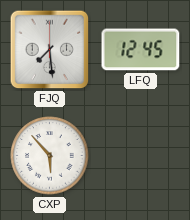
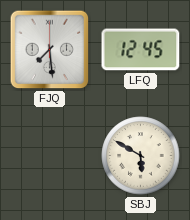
CXP: 5:53 -> none (50, 156)
SBJ: none -> 5:50 (141, 156)
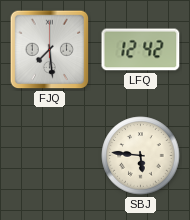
LFQ: 12:45 -> 12:42 (141, 50)
SBJ: 5:50 -> 5:46 (141, 156)
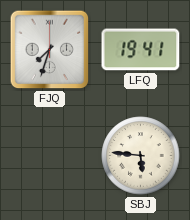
FJQ: 7:29 -> 7:33 (50, 50)
LFQ: 12:42 -> 19:41 (141, 50)
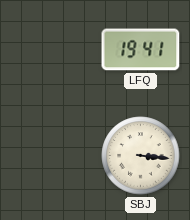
FJQ: 7:33 -> none (50, 50)
SBJ: 5:46 -> 3:16 (141, 156)
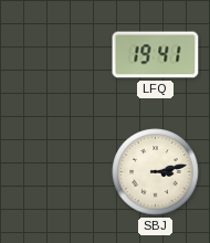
SBJ: 3:16 -> 3:13 (156, 172)
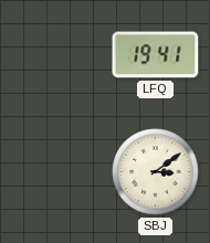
SBJ: 3:13 -> 3:09 (156, 172)
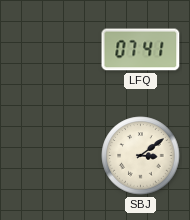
LFQ: 19:41 -> 07:41 (141, 50)
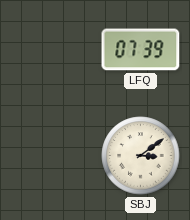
LFQ: 07:41 -> 07:39 (141, 50)
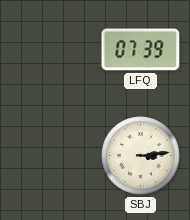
SBJ: 3:09 -> 3:14 (141, 156)
